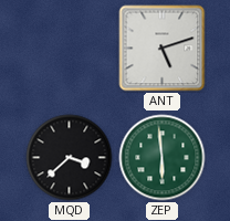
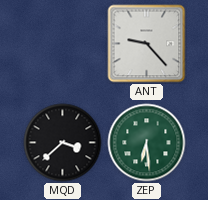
ANT: 5:12 -> 9:23 (147, 44)
ZEP: 5:59 -> 6:29 (147, 143)
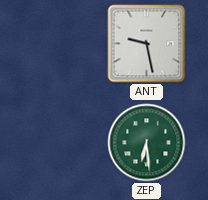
ANT: 9:23 -> 9:28 (147, 44)
MQD: 3:38 -> none (63, 143)
